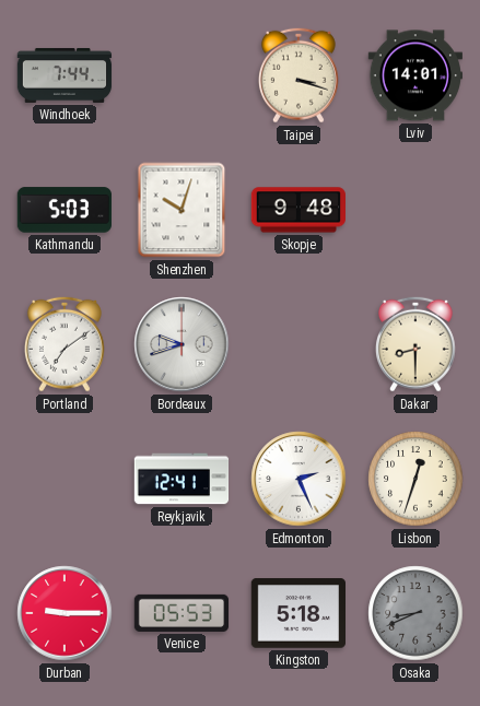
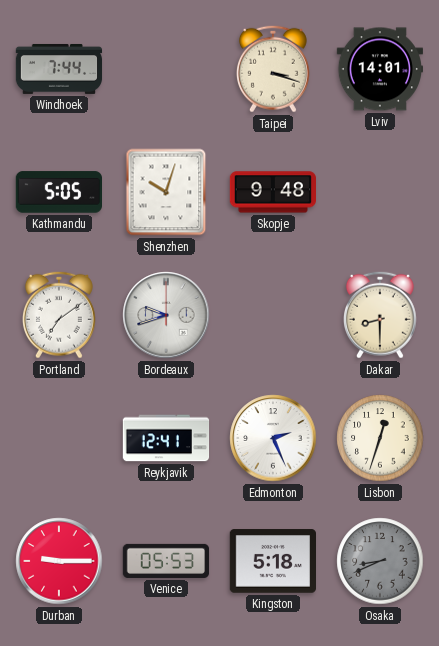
Kathmandu: 5:03 -> 5:05 (58, 192)
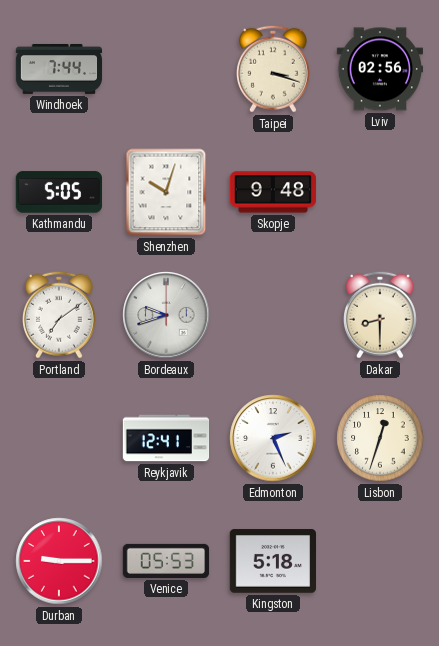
Lviv: 14:01 -> 02:56 (379, 69)
Osaka: 8:41 -> none (380, 561)
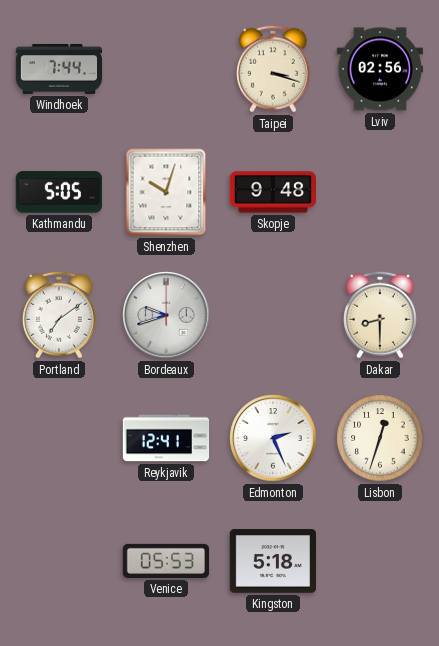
Durban: 9:15 -> none (59, 561)
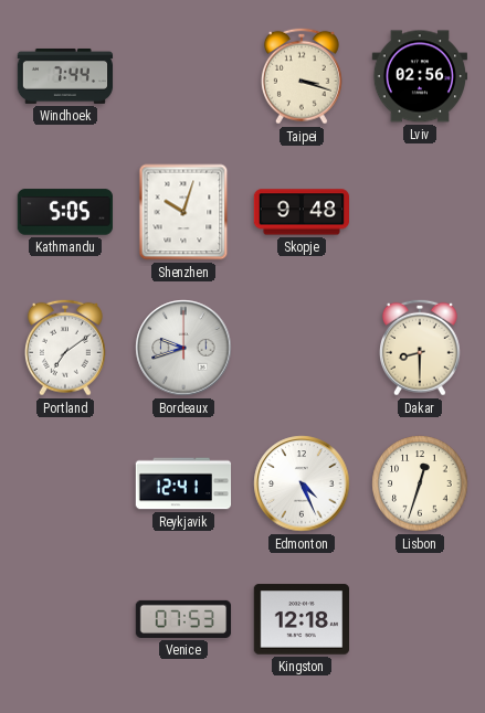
Edmonton: 2:26 -> 4:26 (302, 483)
Venice: 05:53 -> 07:53 (183, 619)
Kingston: 5:18 -> 12:18 (301, 619)
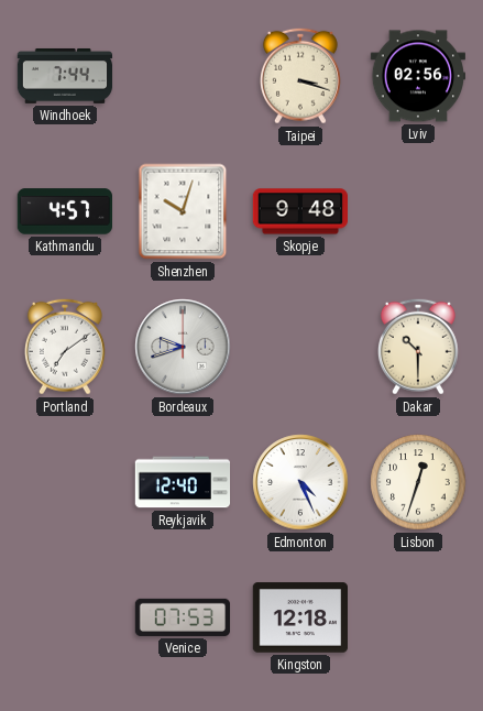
Kathmandu: 5:05 -> 4:57 (64, 211)
Dakar: 8:30 -> 10:30 (418, 347)
Reykjavik: 12:41 -> 12:40 (183, 482)
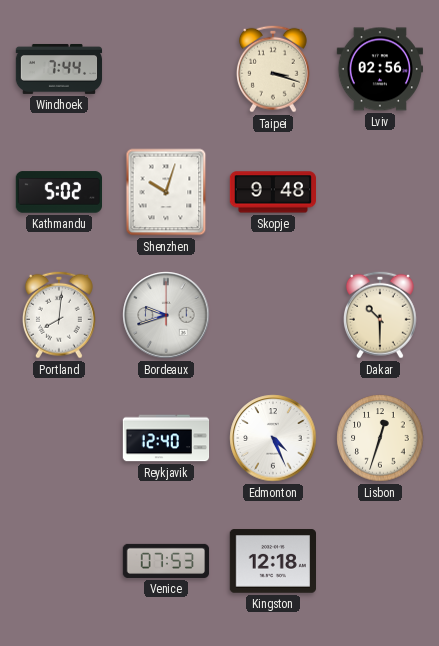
Kathmandu: 4:57 -> 5:02 (58, 192)
Portland: 7:09 -> 8:01 (59, 315)
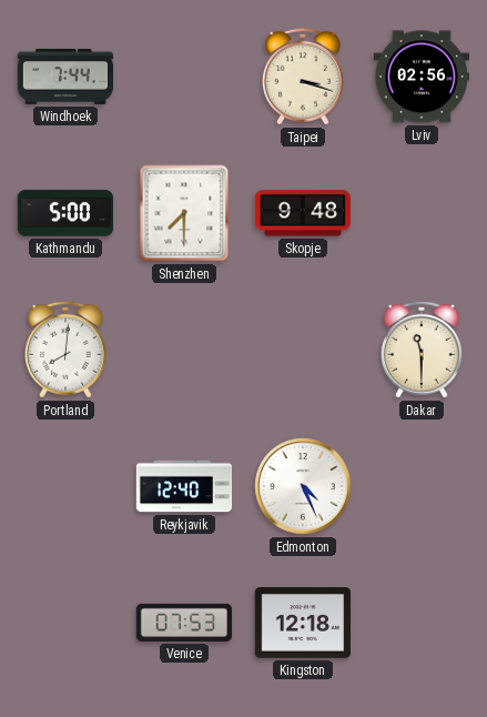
Kathmandu: 5:02 -> 5:00 (64, 213)
Shenzhen: 10:03 -> 7:30 (184, 213)
Bordeaux: 9:42 -> none (166, 315)
Dakar: 10:30 -> 11:30 (422, 350)
Lisbon: 12:33 -> none (380, 438)
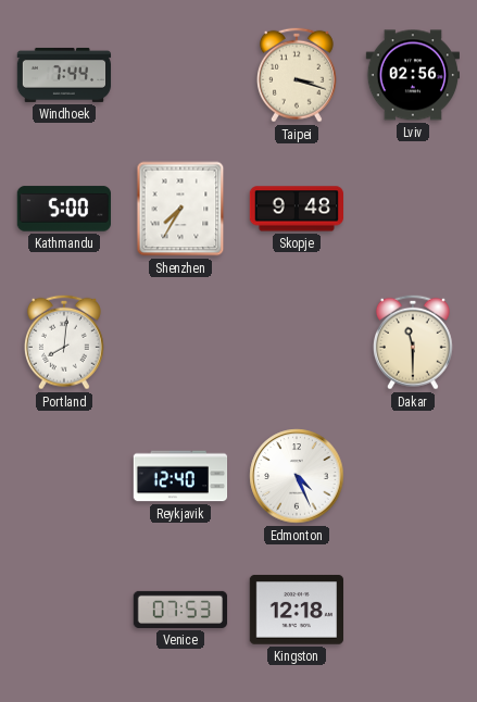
Shenzhen: 7:30 -> 7:35 (180, 209)
